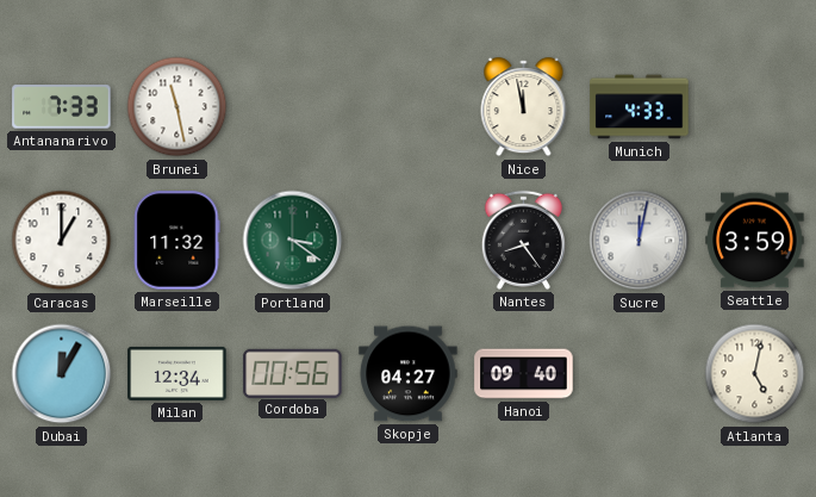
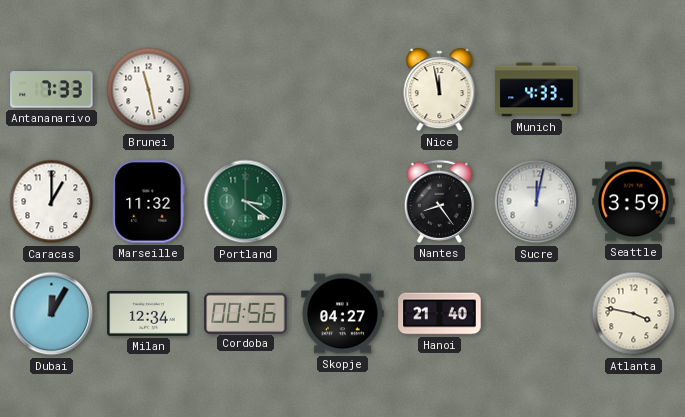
Hanoi: 09:40 -> 21:40 (440, 314)
Atlanta: 5:02 -> 3:47 (634, 314)
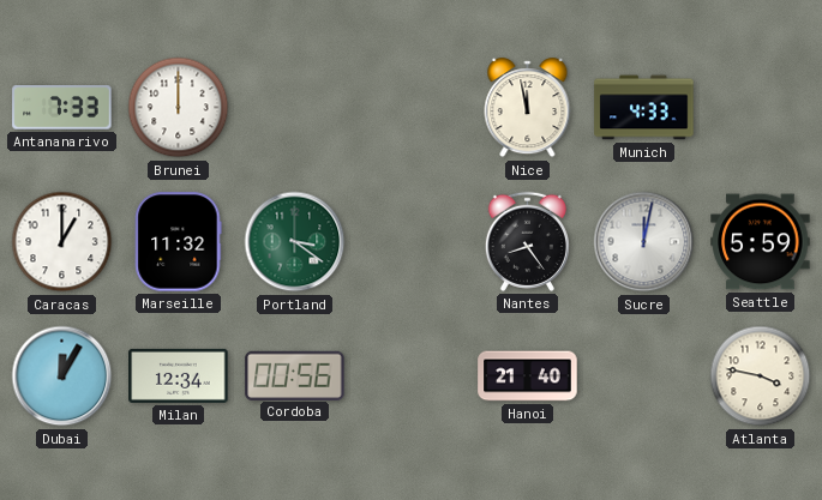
Brunei: 11:28 -> 12:00 (179, 108)
Seattle: 3:59 -> 5:59 (761, 242)
Skopje: 04:27 -> none (343, 314)
